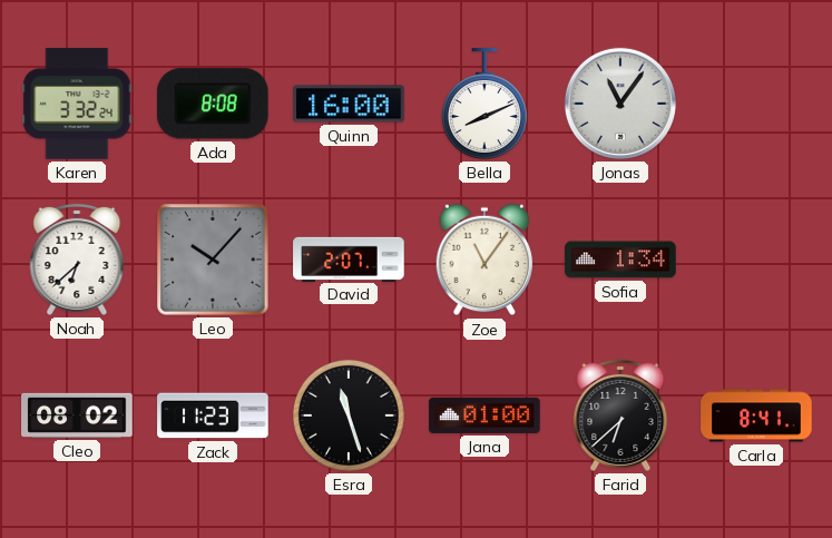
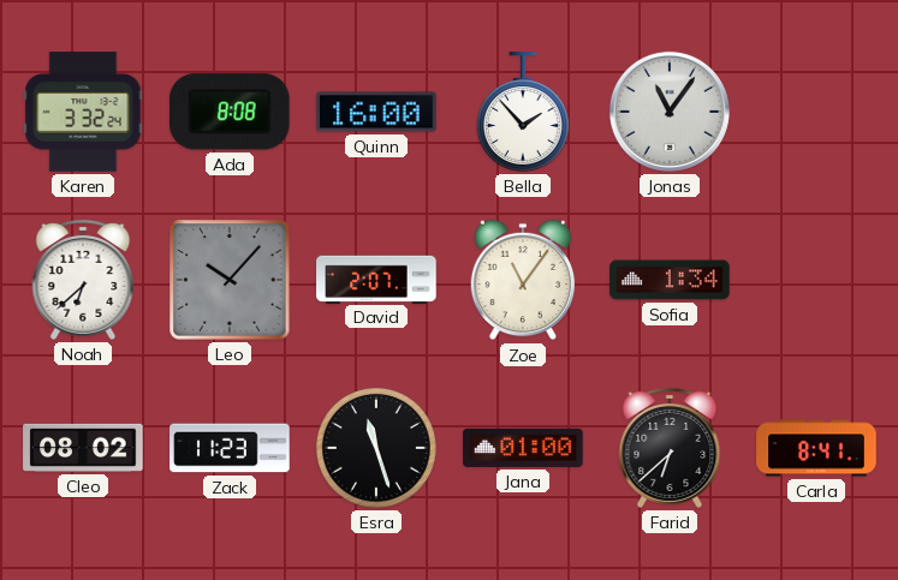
Bella: 8:11 -> 1:53 (523, 112)
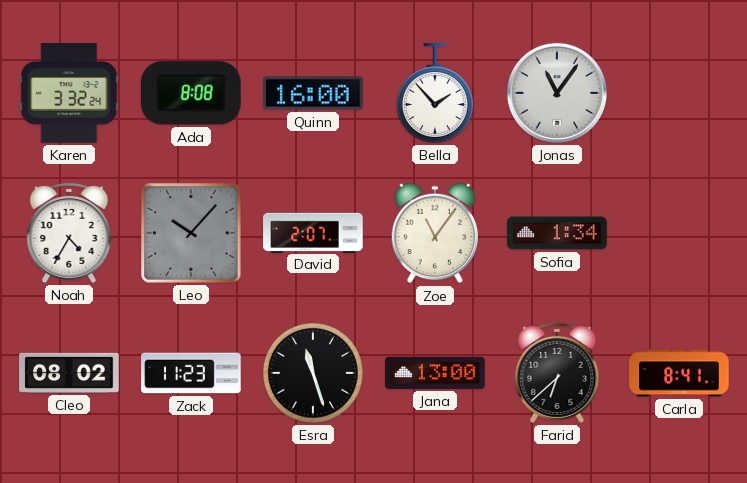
Noah: 6:38 -> 4:35 (69, 233)
Jana: 01:00 -> 13:00 (435, 373)
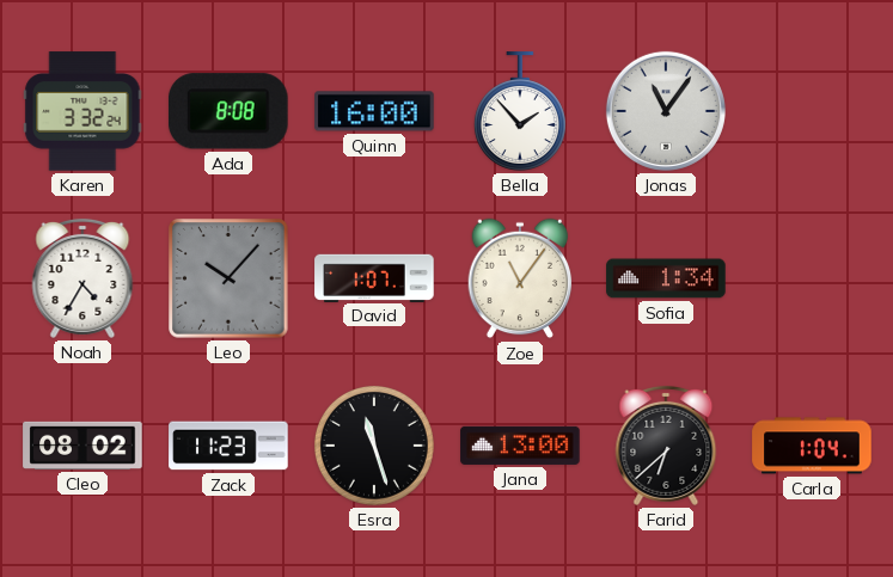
David: 2:07 -> 1:07 (374, 277)
Carla: 8:41 -> 1:04 (812, 446)
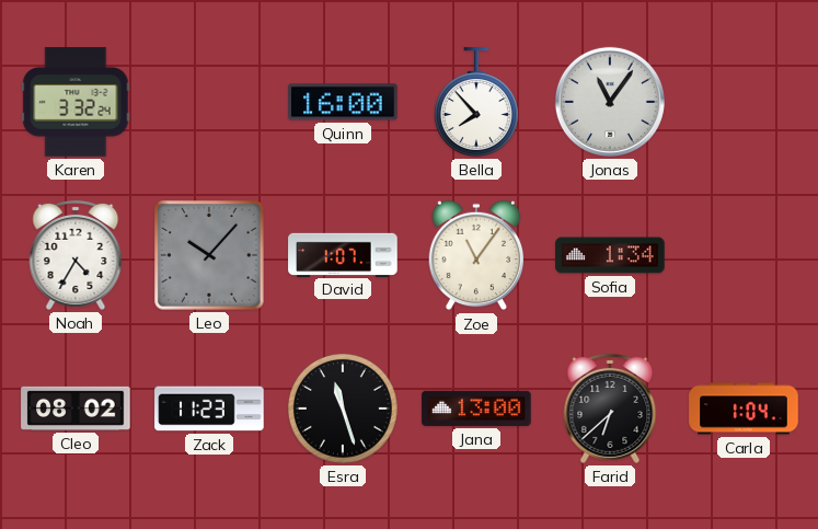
Ada: 8:08 -> none (228, 111)
Bella: 1:53 -> 7:53 (476, 102)
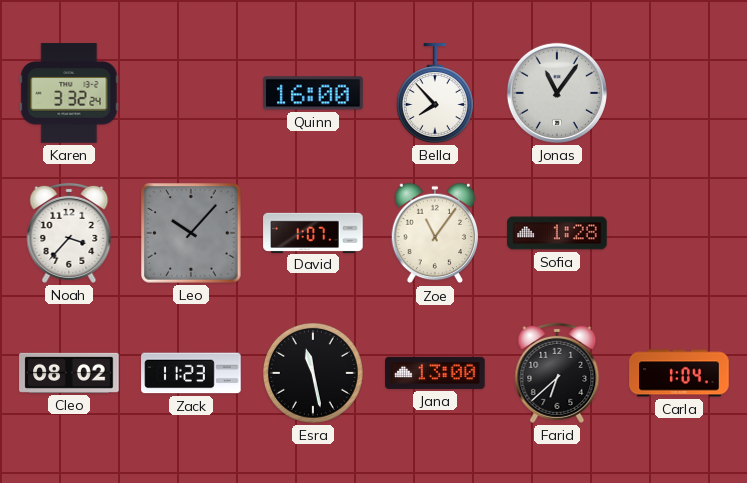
Noah: 4:35 -> 3:37 (69, 233)
Sofia: 1:34 -> 1:28 (557, 233)
Esra: 11:27 -> 11:28 (313, 373)
